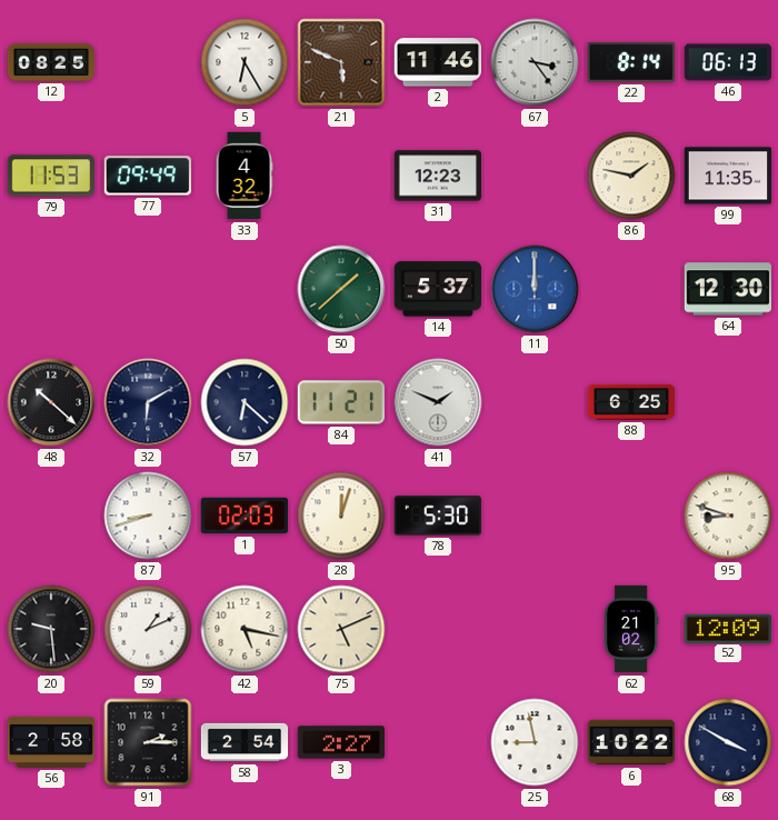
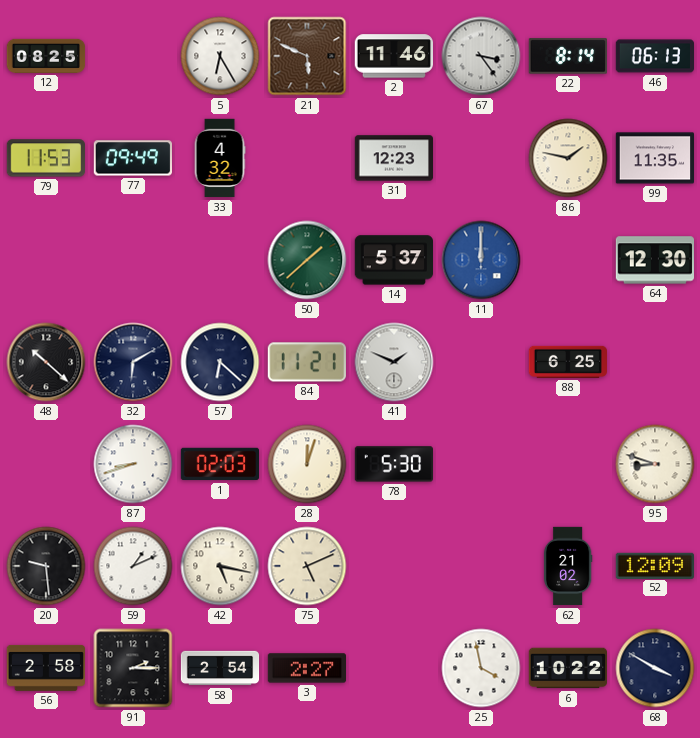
25: 8:58 -> 3:58 (481, 668)
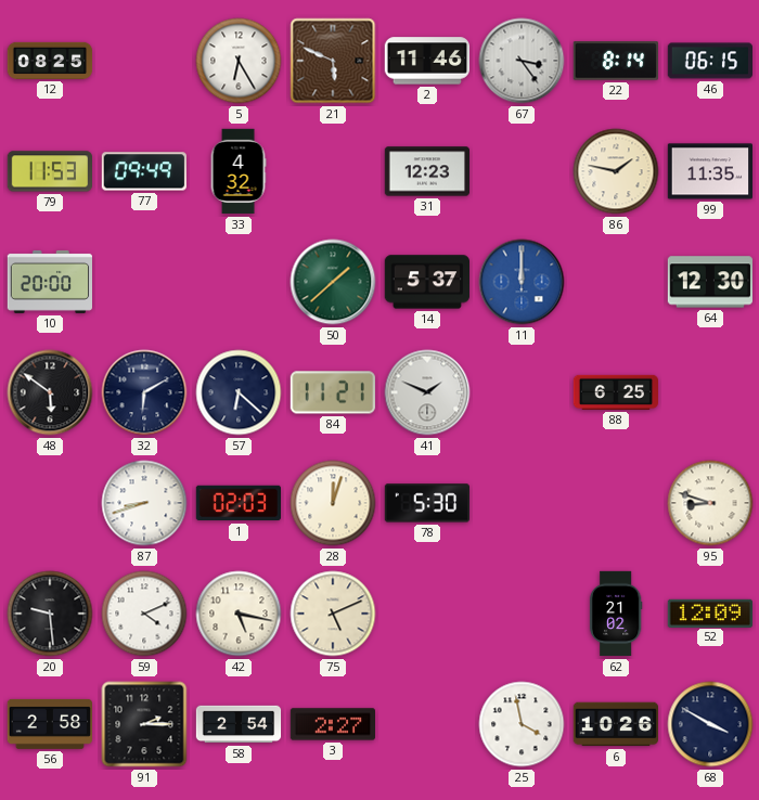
46: 06:13 -> 06:15 (709, 61)
10: none -> 20:00 (49, 282)
48: 10:22 -> 5:51 (50, 392)
59: 1:11 -> 4:11 (144, 614)
6: 10:22 -> 10:26 (615, 724)
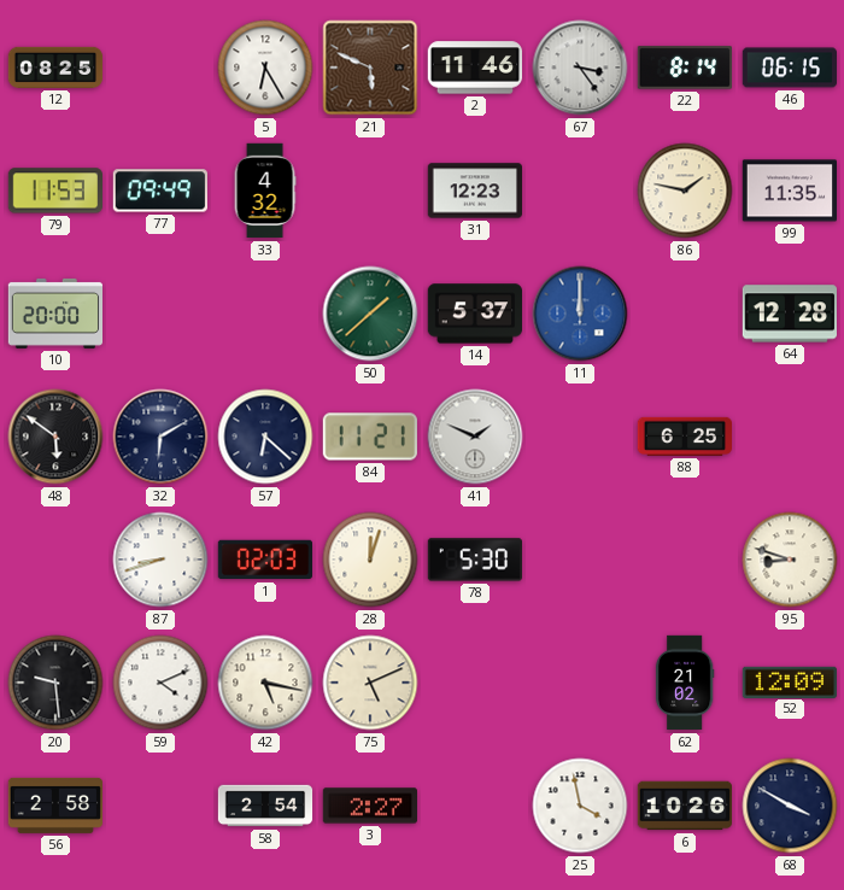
64: 12:30 -> 12:28 (789, 314)
91: 2:15 -> none (144, 724)
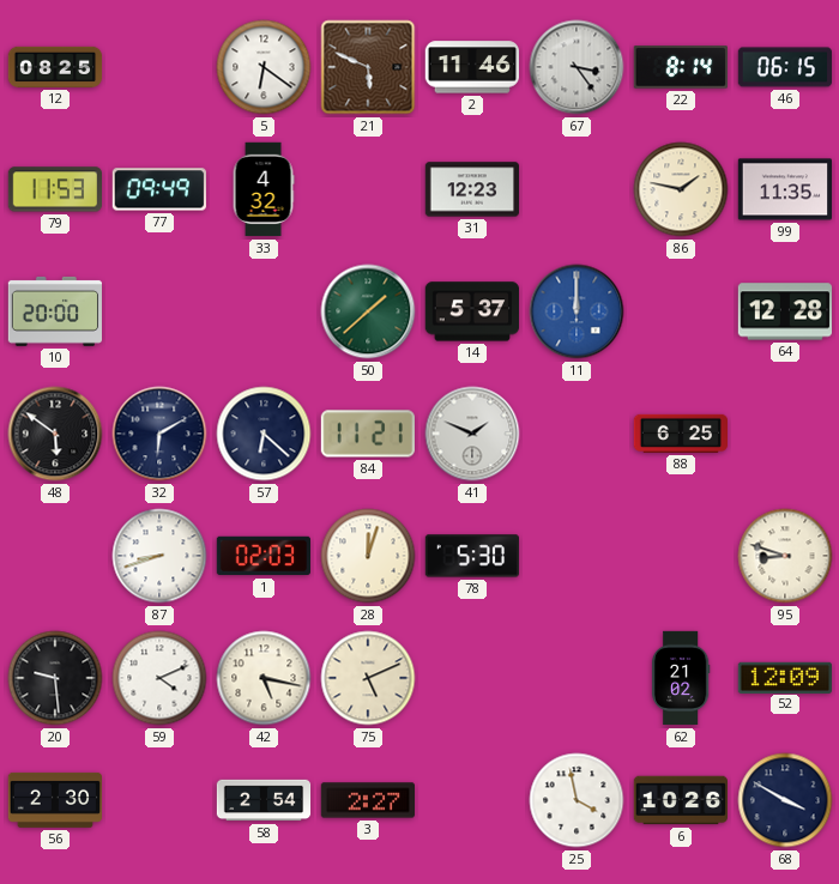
5: 6:25 -> 6:21 (264, 67)
56: 2:58 -> 2:30 (54, 800)
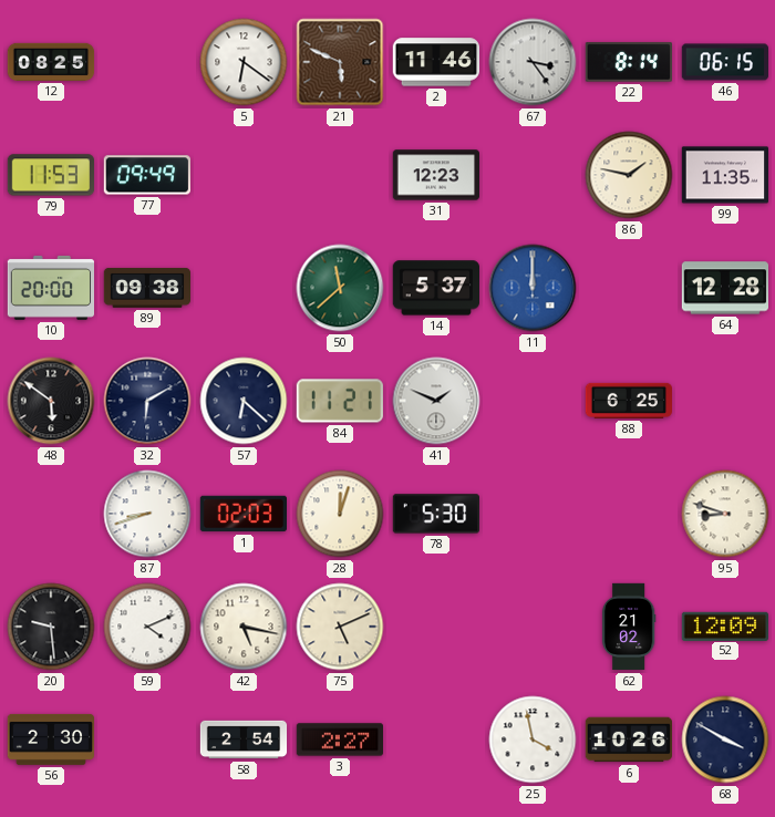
33: 4:32 -> none (264, 189)
89: none -> 09:38 (147, 288)
50: 1:38 -> 11:38 (340, 288)
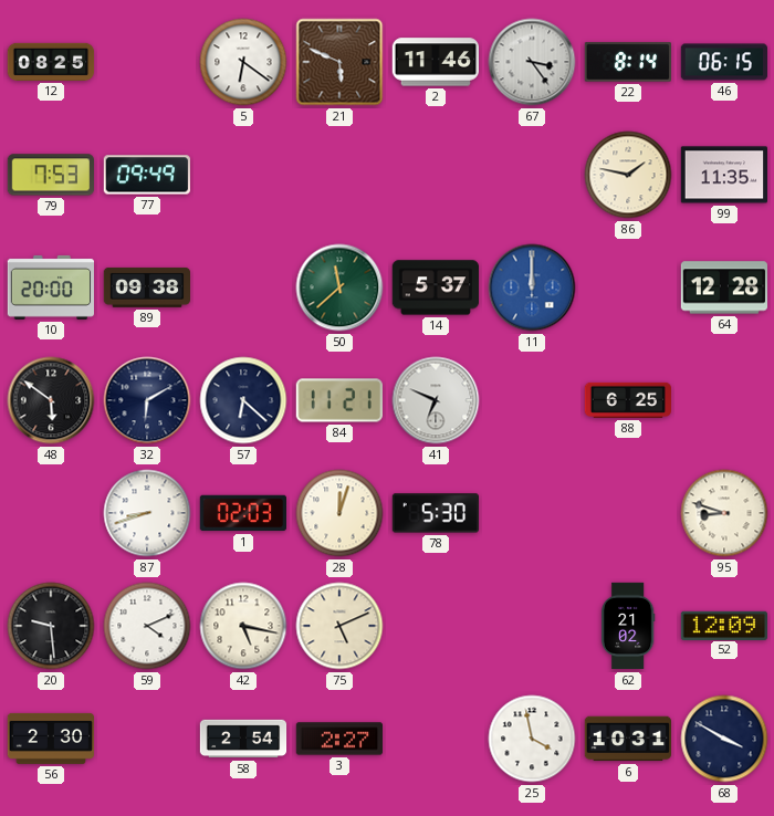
79: 11:53 -> 7:53 (50, 175)
31: 12:23 -> none (435, 175)
41: 1:49 -> 6:49 (436, 400)
6: 10:26 -> 10:31 (627, 739)
